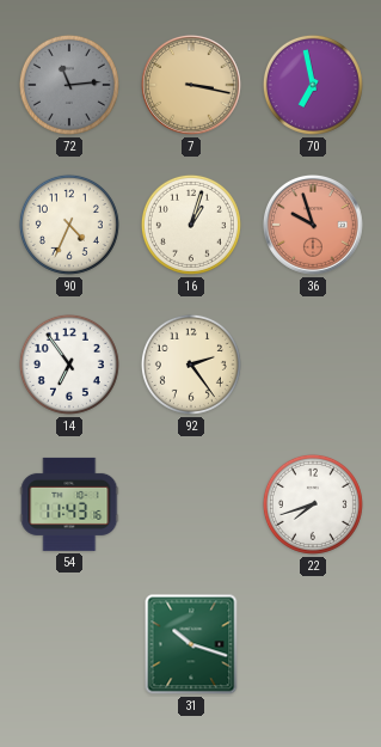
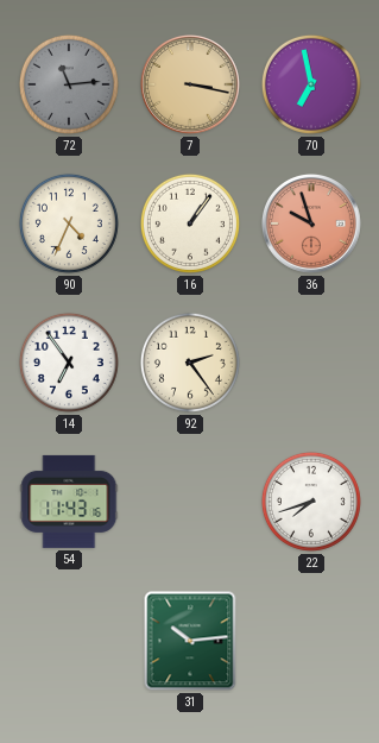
16: 1:03 -> 1:06 (190, 223)
31: 10:18 -> 10:14 (190, 641)
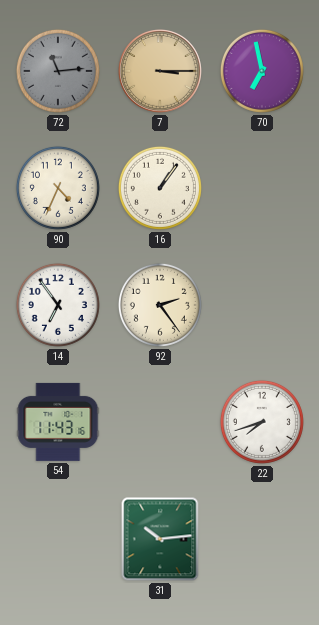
7: 3:17 -> 3:15 (161, 72)
36: 9:57 -> none (312, 225)
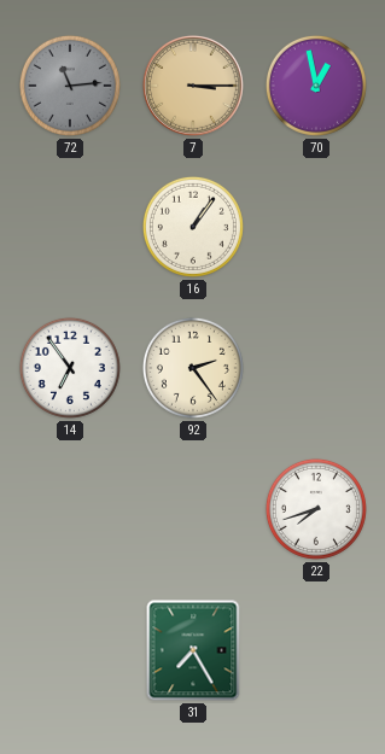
70: 6:58 -> 12:58 (316, 86)
90: 4:34 -> none (58, 188)
54: 11:43 -> none (58, 422)
31: 10:14 -> 7:25 (193, 650)
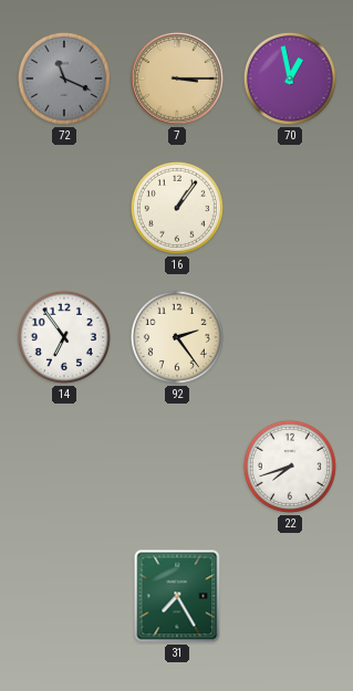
72: 11:14 -> 11:19 (64, 78)
